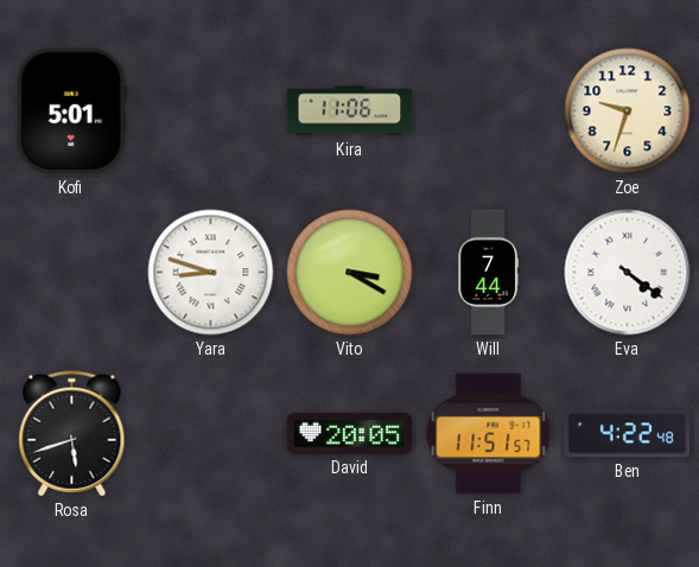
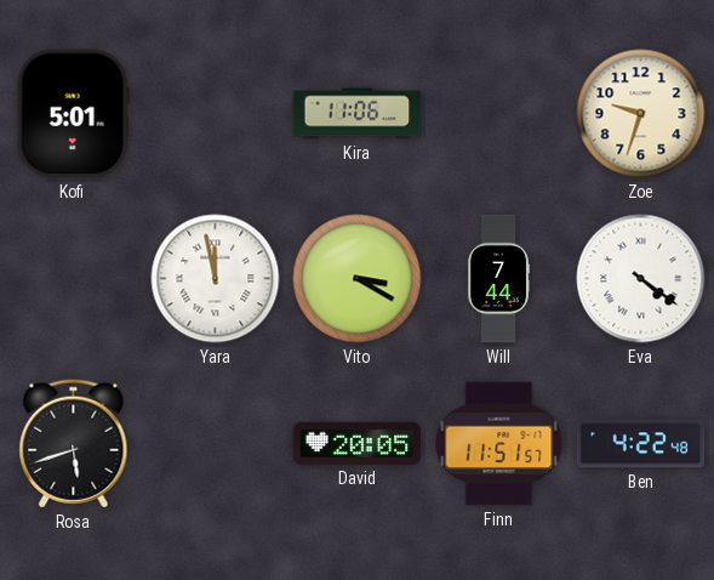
Yara: 8:48 -> 11:58 (216, 279)
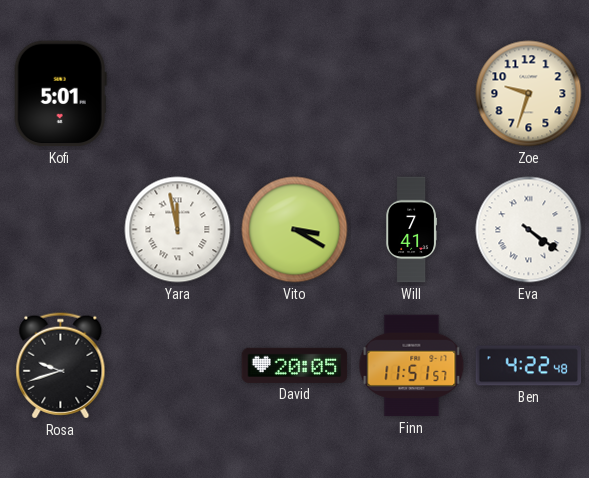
Kira: 11:06 -> none (358, 114)
Will: 7:44 -> 7:41 (412, 230)
Rosa: 5:42 -> 9:42 (61, 366)
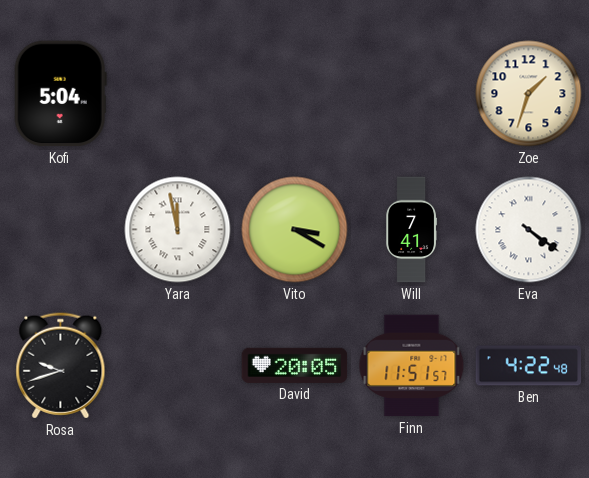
Kofi: 5:01 -> 5:04 (60, 94)
Zoe: 9:33 -> 1:33 (529, 94)
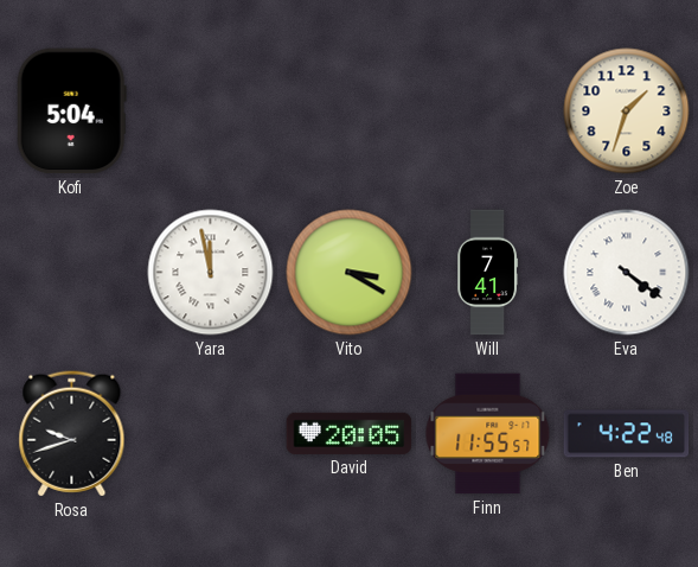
Finn: 11:51 -> 11:55 (488, 434)
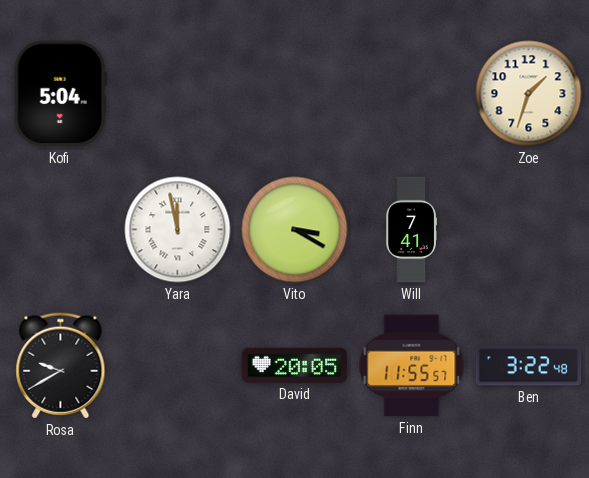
Eva: 4:21 -> none (627, 273)
Rosa: 9:42 -> 9:40 (61, 366)
Ben: 4:22 -> 3:22 (529, 366)
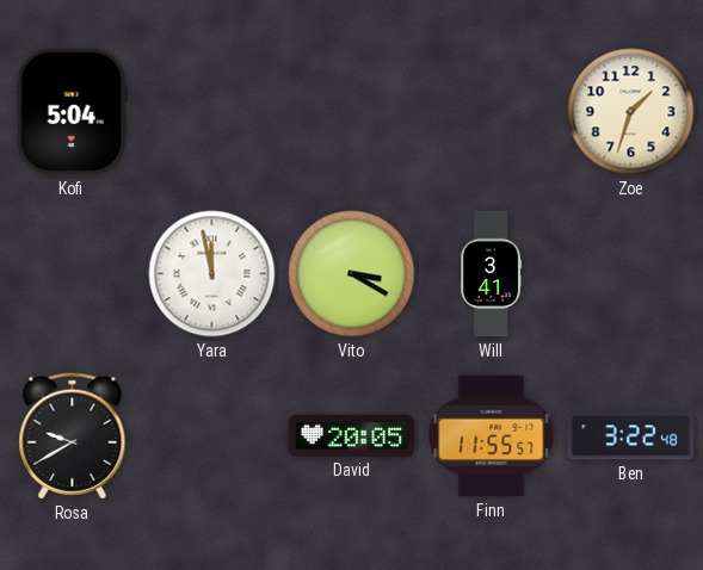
Will: 7:41 -> 3:41 (492, 274)
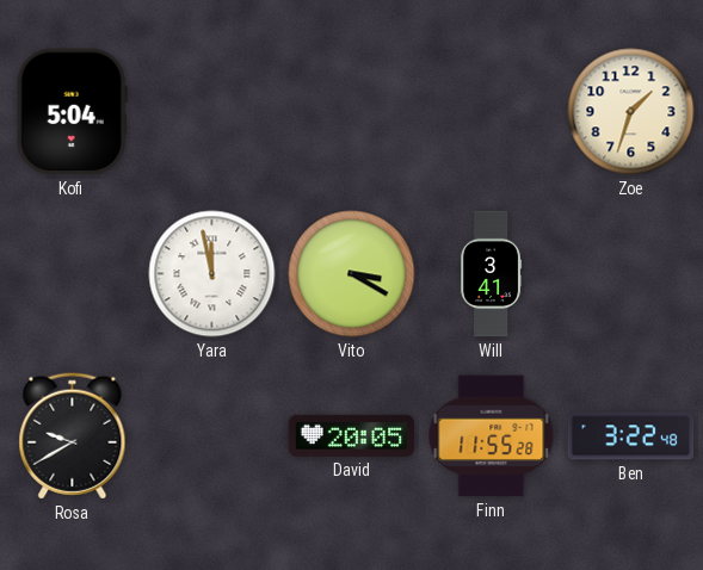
Finn: 11:55:57 -> 11:55:28 (492, 436)
